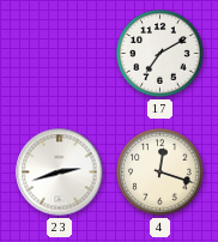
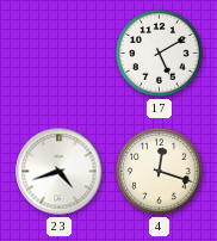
17: 7:10 -> 5:10 (160, 54)
23: 2:42 -> 4:42 (60, 172)
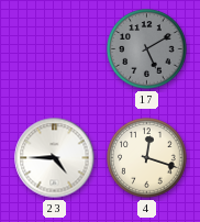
17 dial: white -> grey (147, 49)
23: 4:42 -> 4:45 (55, 158)
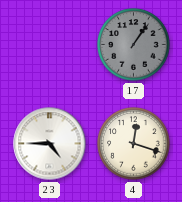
17: 5:10 -> 1:06 (134, 45)
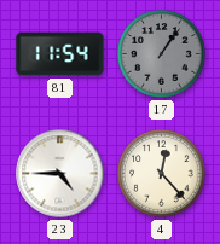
81: none -> 11:54 (60, 54)
4: 12:18 -> 12:23 (162, 174)
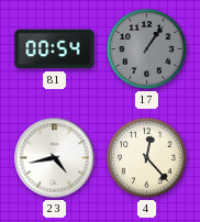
81: 11:54 -> 00:54 (55, 49)
23: 4:45 -> 4:43 (55, 158)
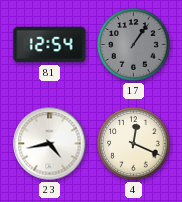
81: 00:54 -> 12:54 (50, 45)
4: 12:23 -> 12:19 (134, 144)
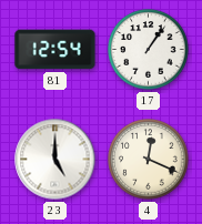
17 dial: grey -> white (149, 50)
23: 4:43 -> 5:00 (55, 160)
